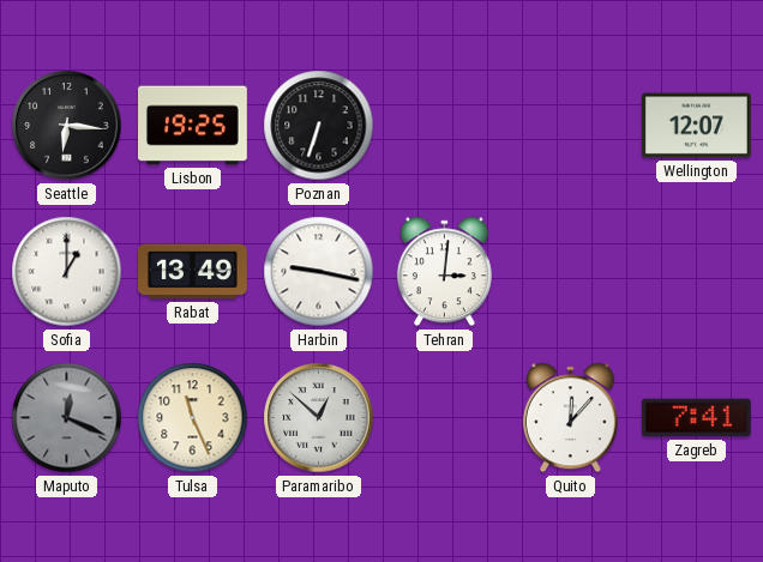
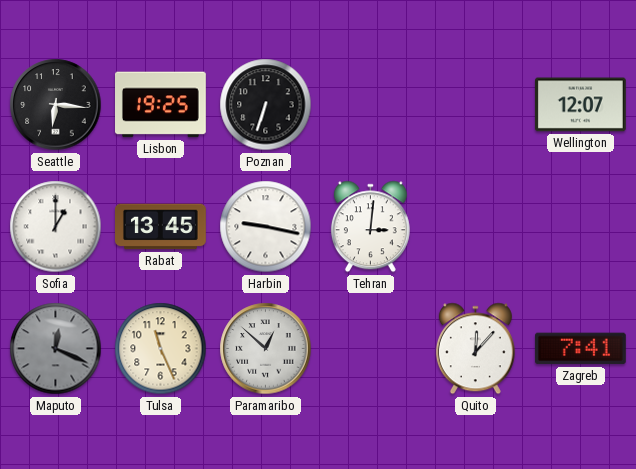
Rabat: 13:49 -> 13:45 (161, 227)
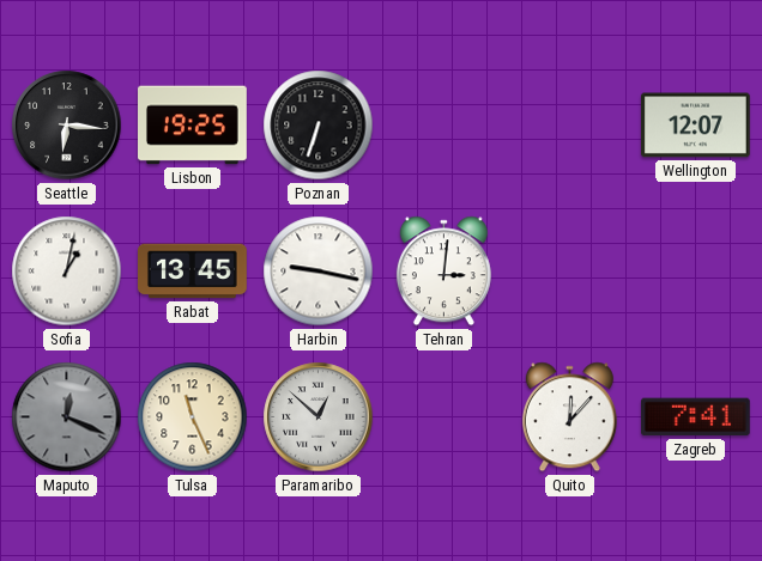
Sofia: 1:00 -> 1:02 (67, 272)
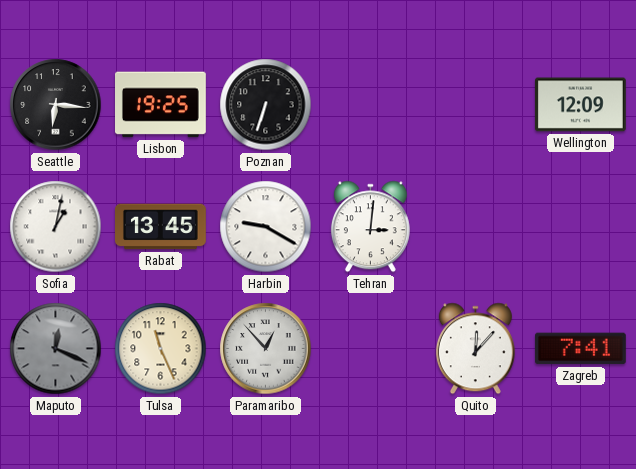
Wellington: 12:07 -> 12:09 (581, 105)
Harbin: 9:17 -> 9:20 (266, 227)
Paramaribo: 12:52 -> 12:53 (266, 349)
